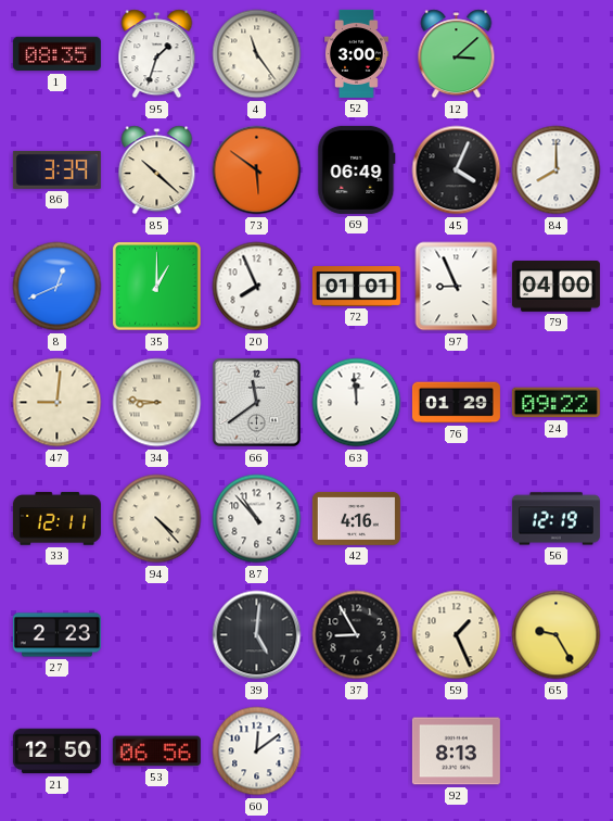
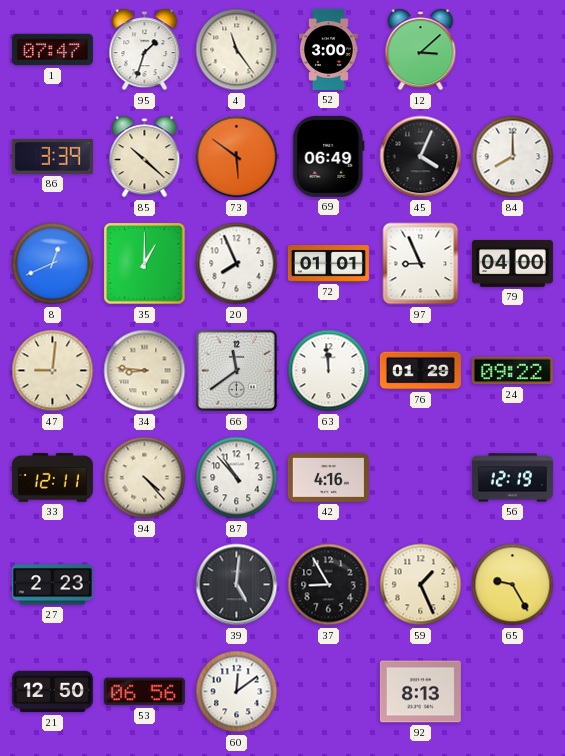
1: 08:35 -> 07:47 (52, 50)
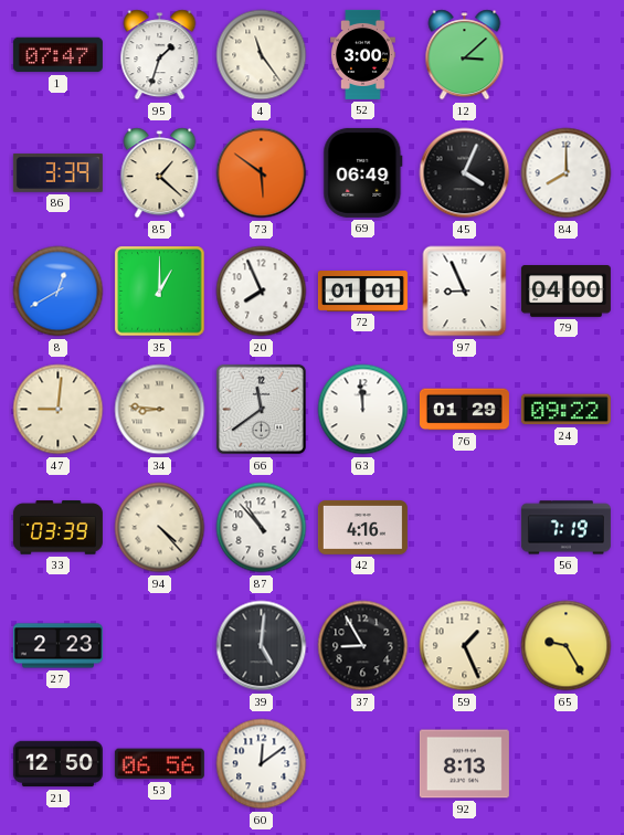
85: 10:22 -> 1:22 (160, 173)
8: 12:41 -> 12:40 (59, 292)
33: 12:11 -> 03:39 (57, 528)
56: 12:19 -> 7:19 (565, 528)
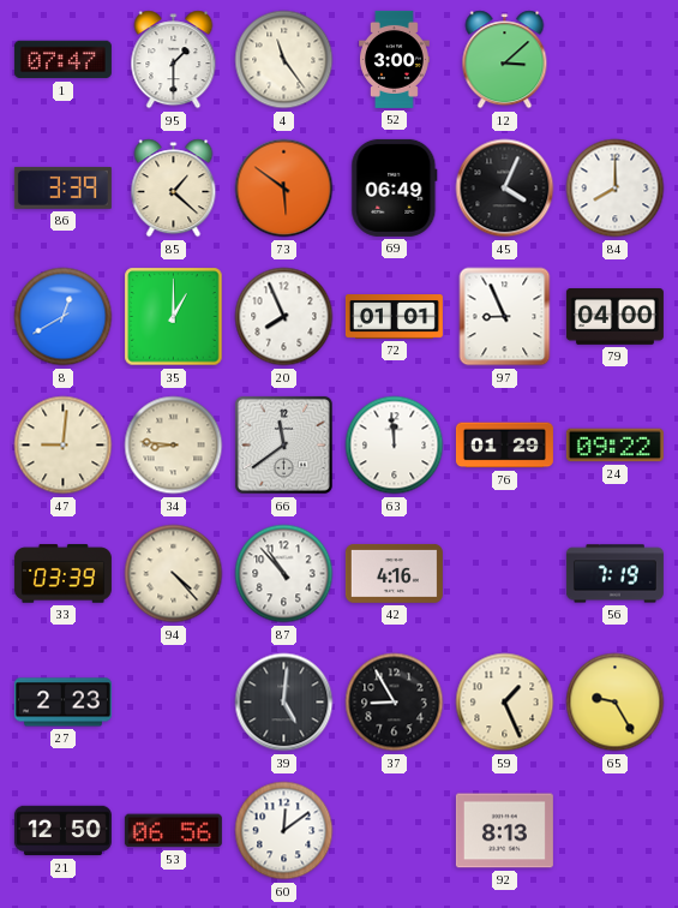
95: 1:33 -> 1:30 (174, 60)
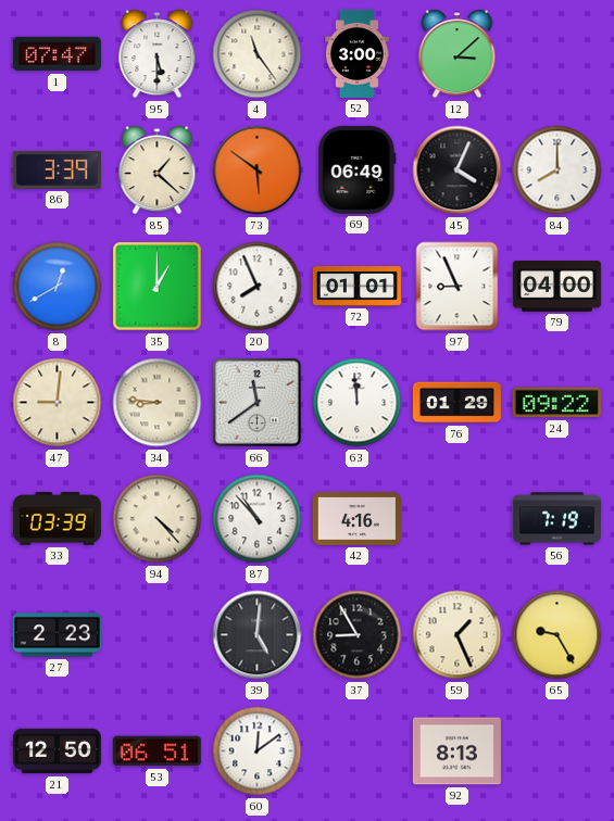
95: 1:30 -> 5:30 (158, 54)
53: 06:56 -> 06:51 (156, 751)
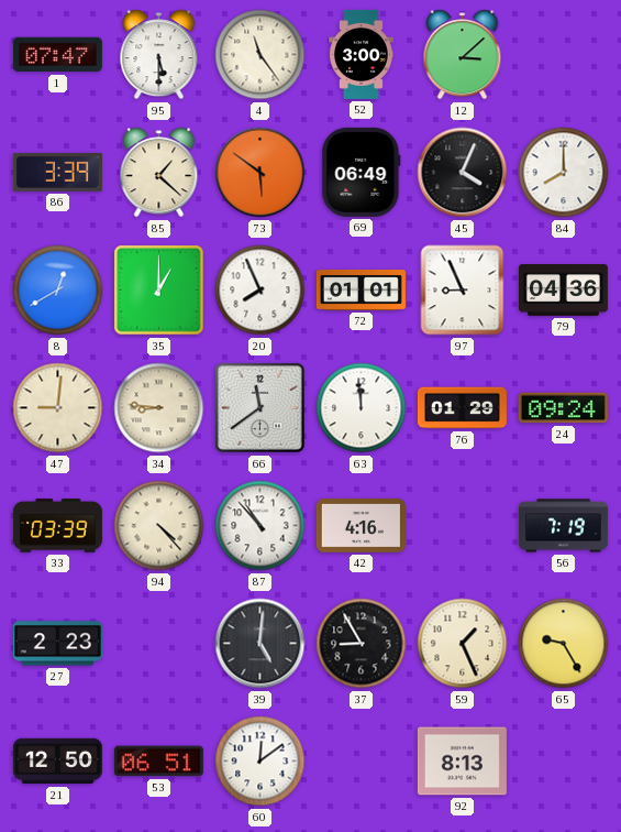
79: 04:00 -> 04:36 (563, 291)
24: 09:22 -> 09:24 (563, 408)
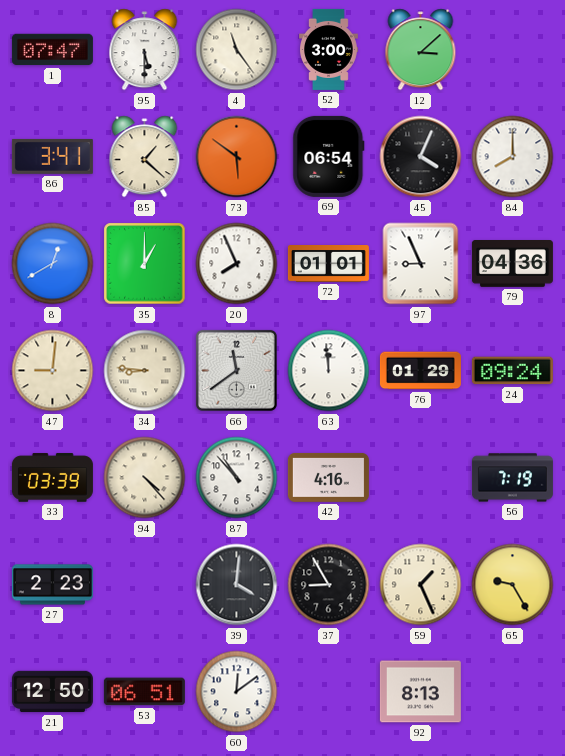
86: 3:39 -> 3:41 (52, 156)
69: 06:49 -> 06:54 (329, 156)
39: 5:01 -> 4:01 (237, 585)
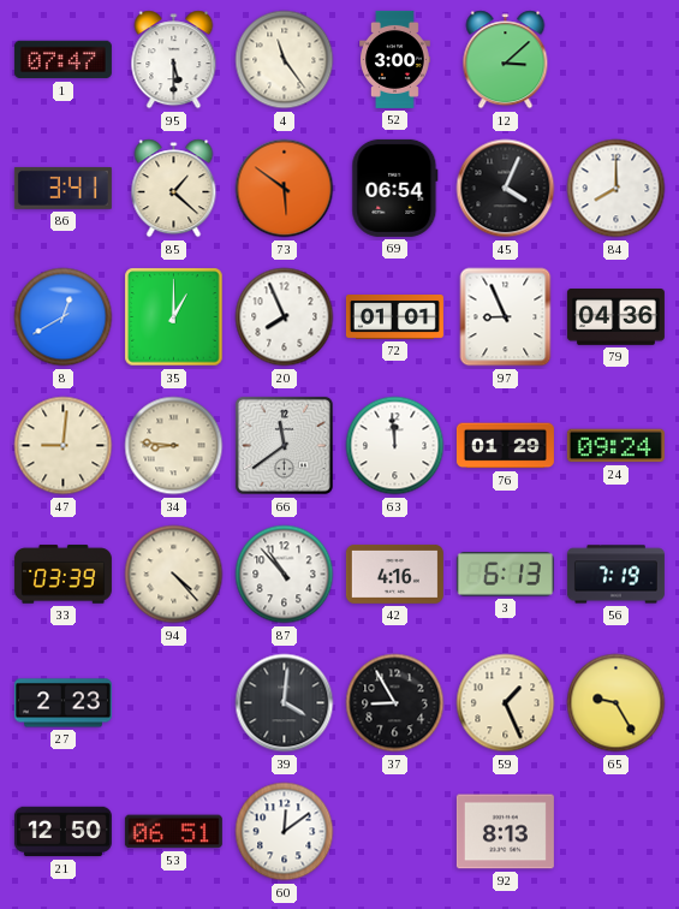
3: none -> 6:13 (505, 575)
